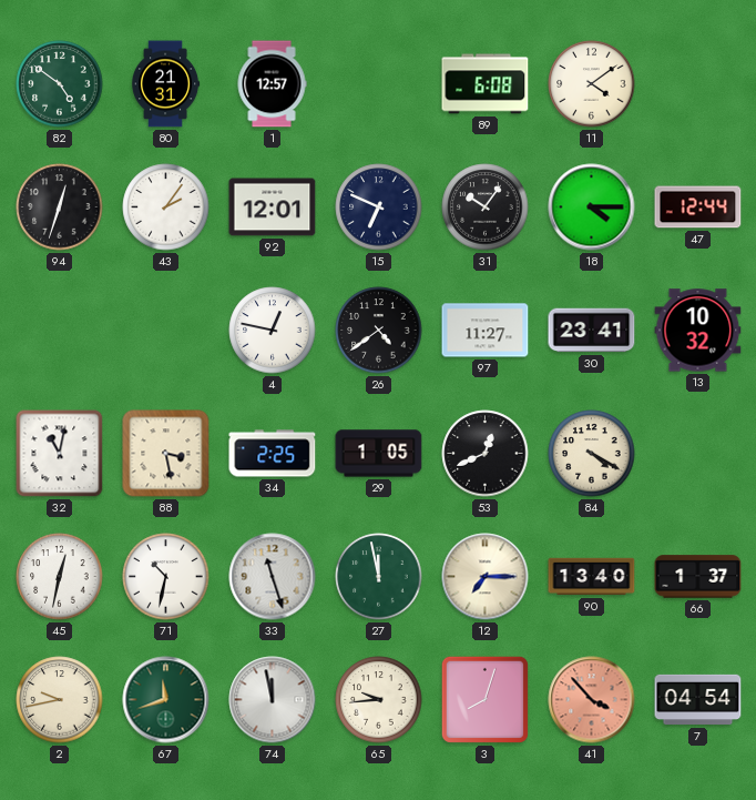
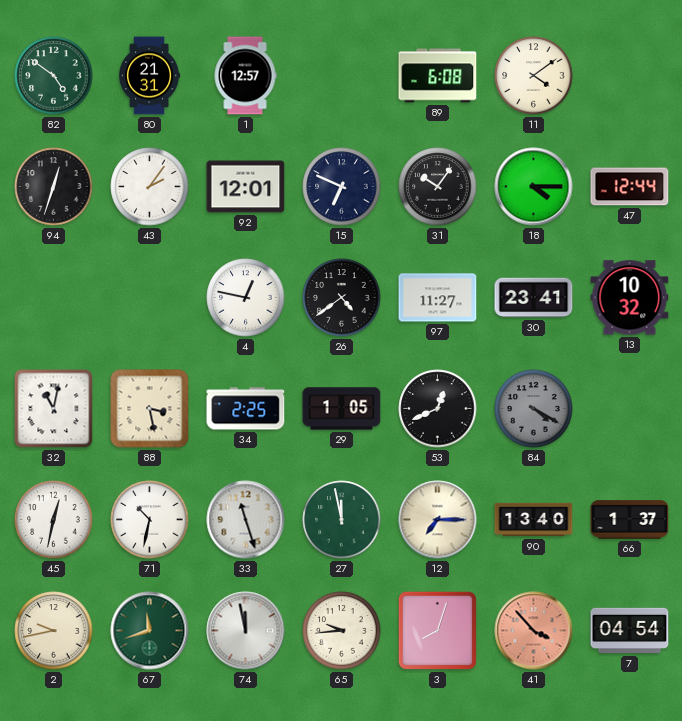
84 dial: cream -> grey (534, 409)
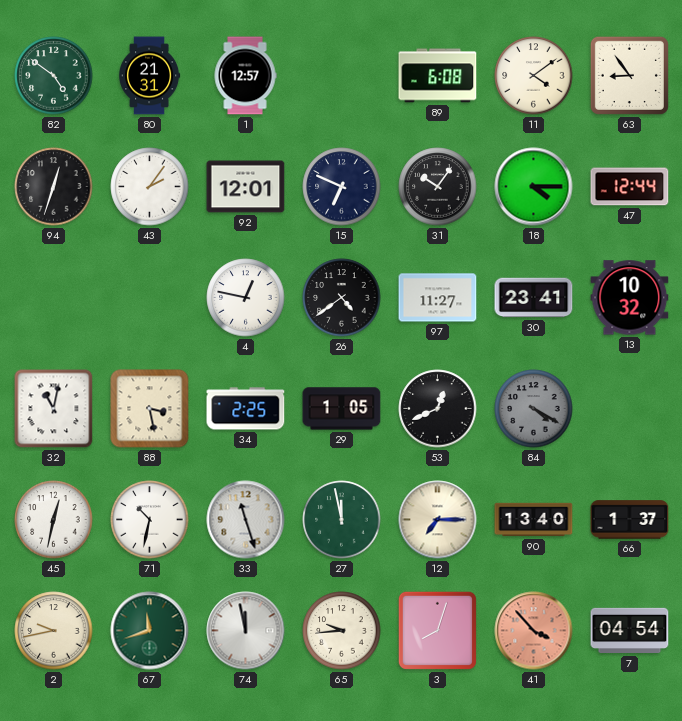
63: none -> 8:54 (629, 75)
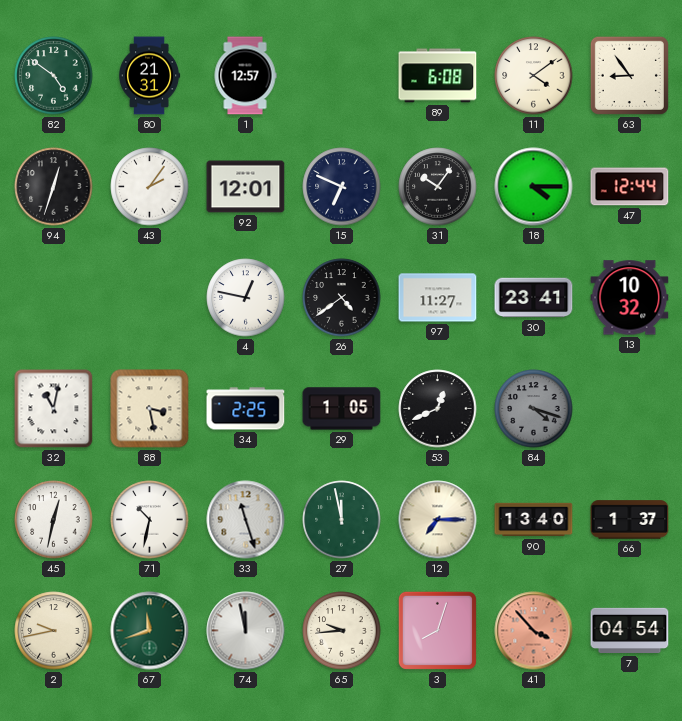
84: 4:20 -> 4:18 (534, 409)
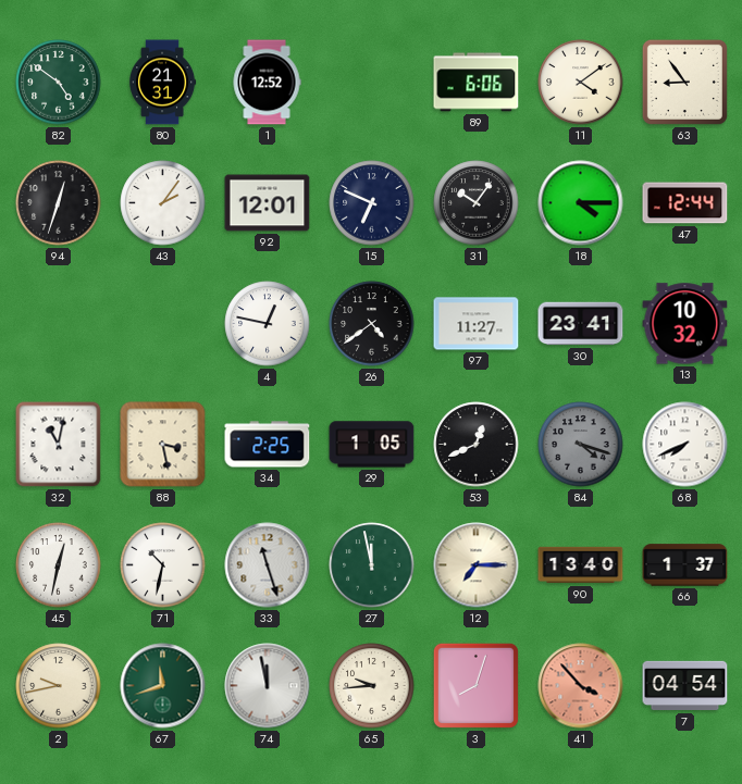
1: 12:57 -> 12:52 (267, 83)
89: 6:08 -> 6:06 (477, 83)
68: none -> 7:41 (685, 445)
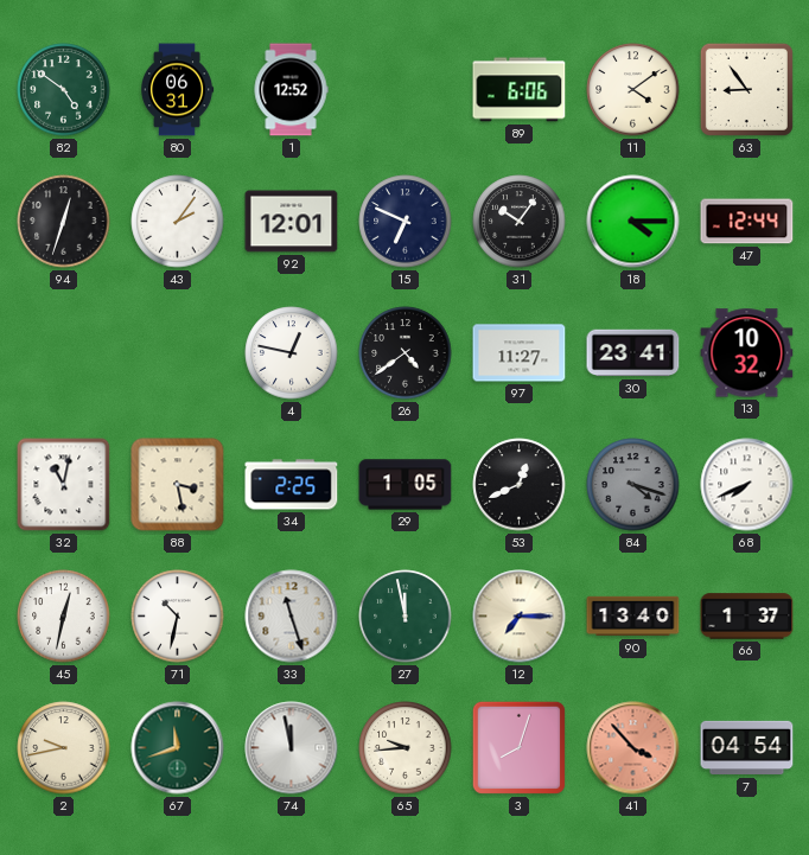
80: 21:31 -> 06:31 (177, 90)
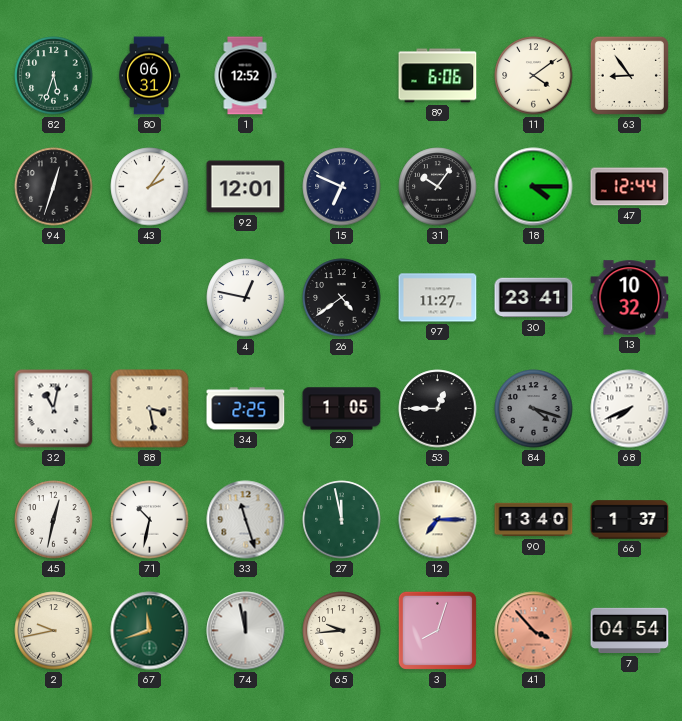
82: 4:51 -> 5:33 (54, 76)
53: 12:41 -> 12:45 (438, 409)
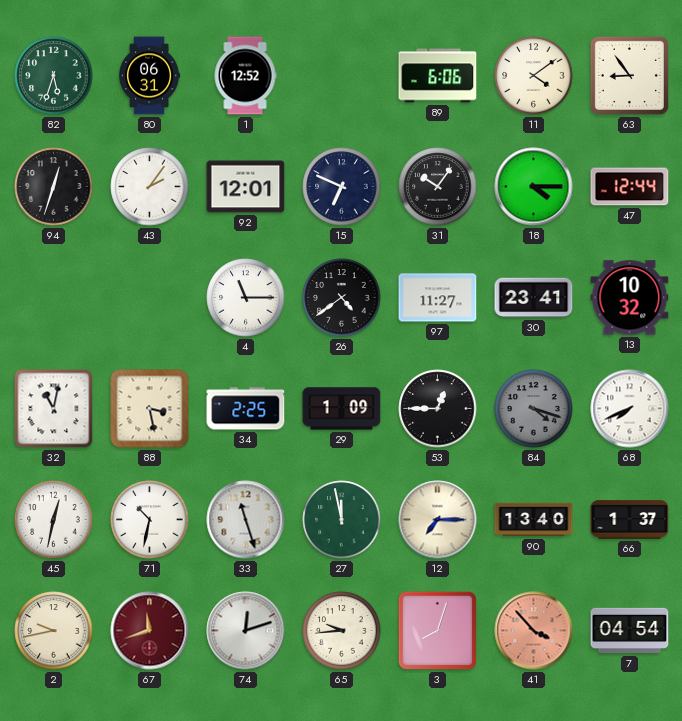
4: 12:47 -> 11:15 (246, 298)
29: 1:05 -> 1:09 (342, 409)
67 dial: green -> burgundy (150, 631)
74: 11:58 -> 12:12 (246, 631)
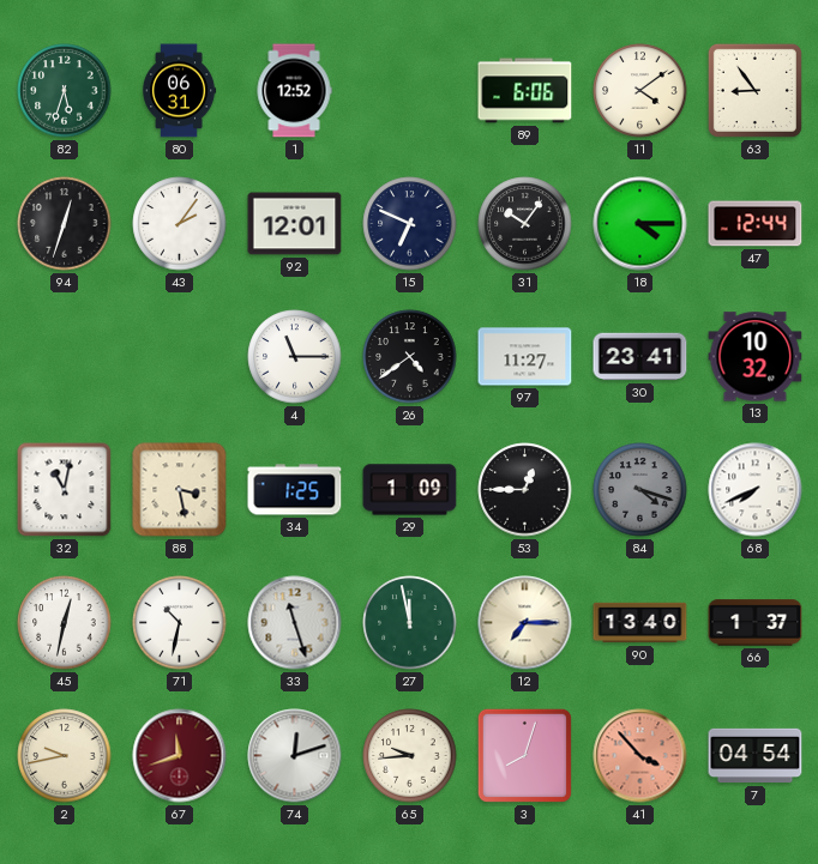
34: 2:25 -> 1:25 (295, 490)
